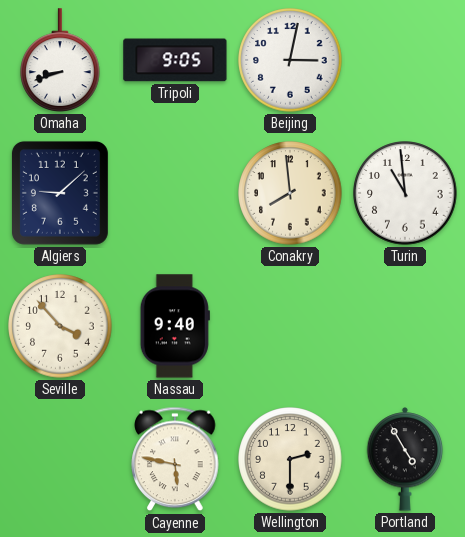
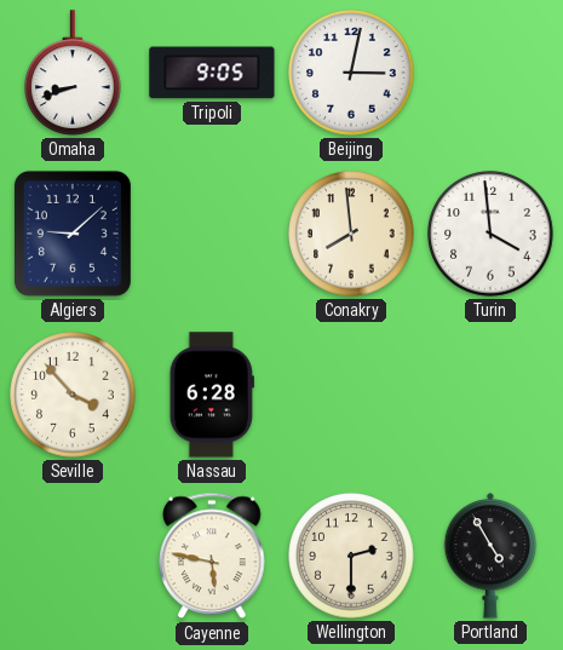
Turin: 10:59 -> 3:59 (490, 234)
Nassau: 9:40 -> 6:28 (212, 395)
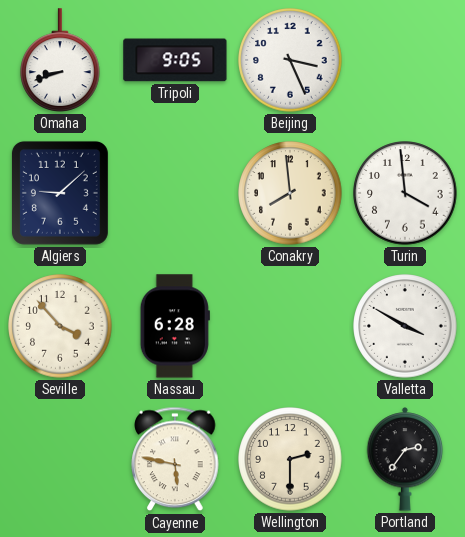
Beijing: 3:02 -> 3:26 (290, 60)
Valletta: none -> 3:50 (405, 326)
Portland: 4:55 -> 2:36 (405, 459)
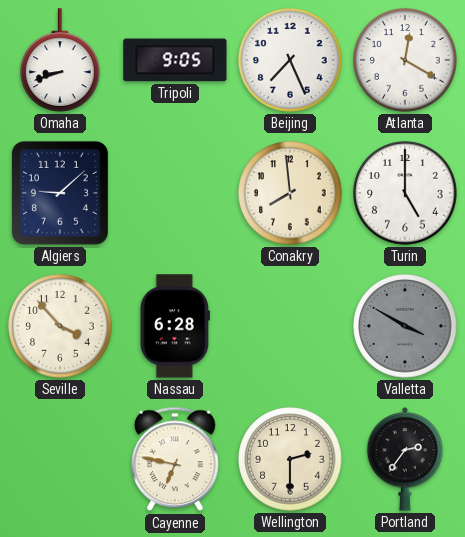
Beijing: 3:26 -> 7:26 (290, 60)
Atlanta: none -> 12:20 (405, 60)
Turin: 3:59 -> 5:00 (405, 193)
Valletta dial: white -> grey (405, 326)
Cayenne: 5:47 -> 6:47 (175, 459)
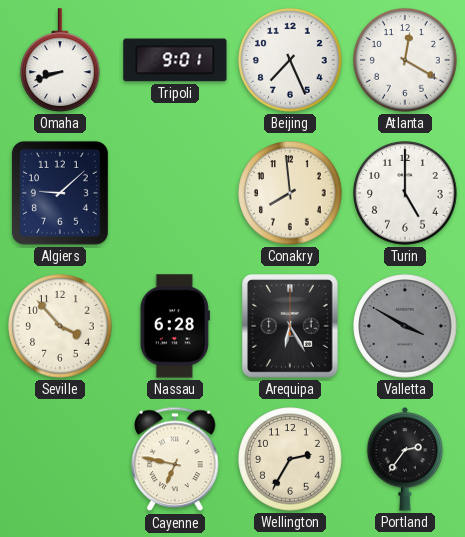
Tripoli: 9:05 -> 9:01 (175, 60)
Arequipa: none -> 6:25 (290, 326)
Wellington: 2:30 -> 2:35 (290, 459)
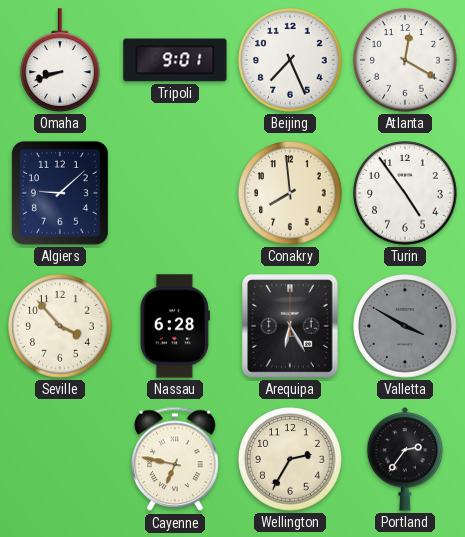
Turin: 5:00 -> 4:54 (405, 193)
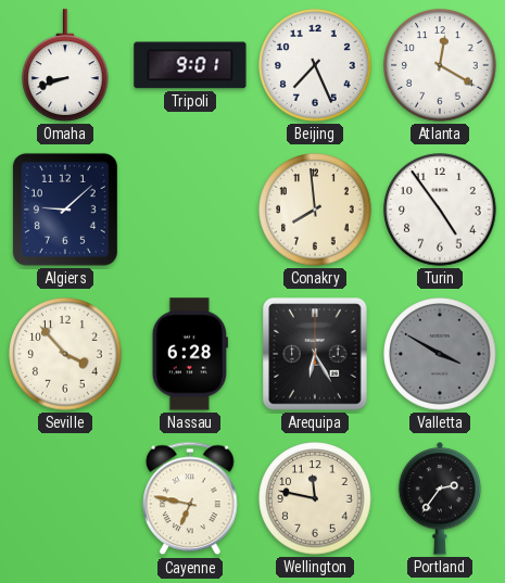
Wellington: 2:35 -> 11:47 (315, 498)
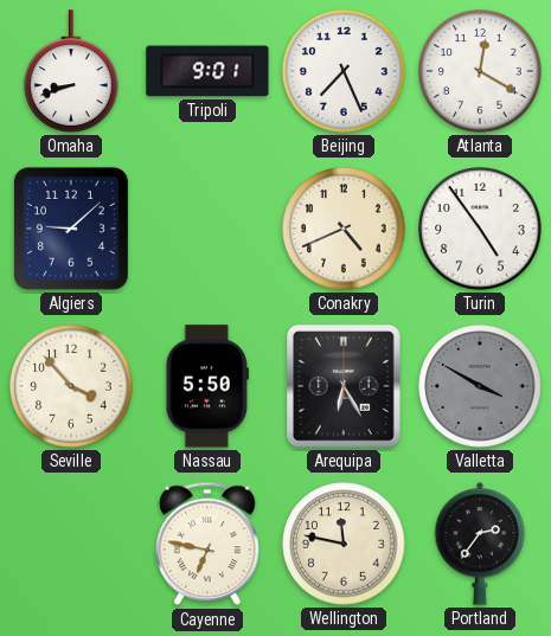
Conakry: 7:59 -> 4:41 (344, 229)
Nassau: 6:28 -> 5:50 (207, 386)
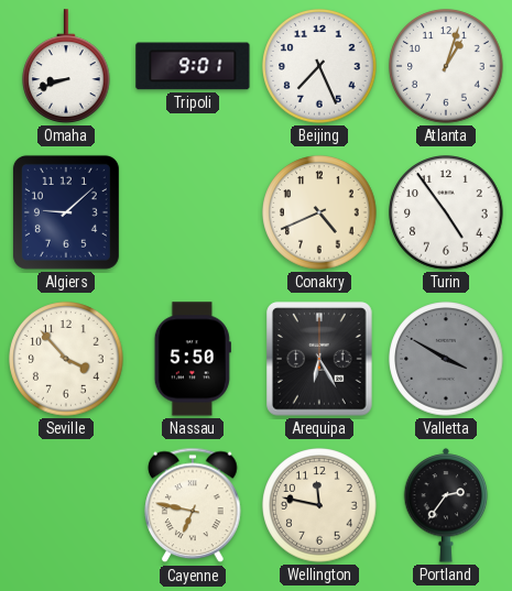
Atlanta: 12:20 -> 1:03 (446, 66)
